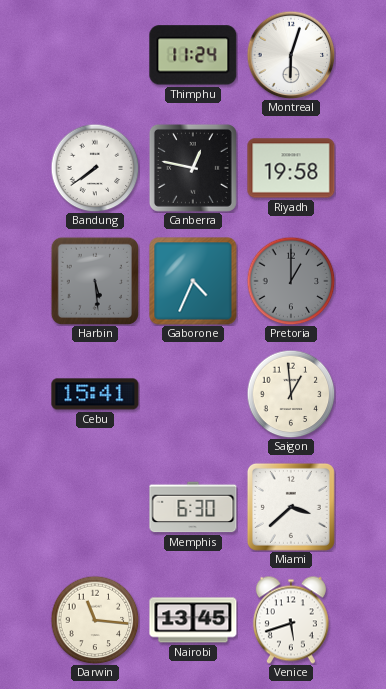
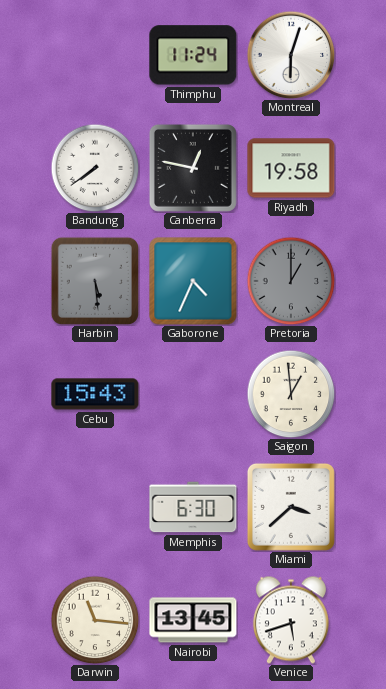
Cebu: 15:41 -> 15:43 (95, 394)
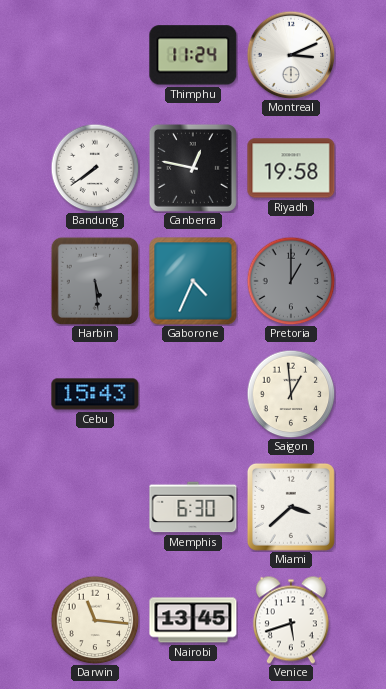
Montreal: 6:03 -> 3:11 (291, 55)
